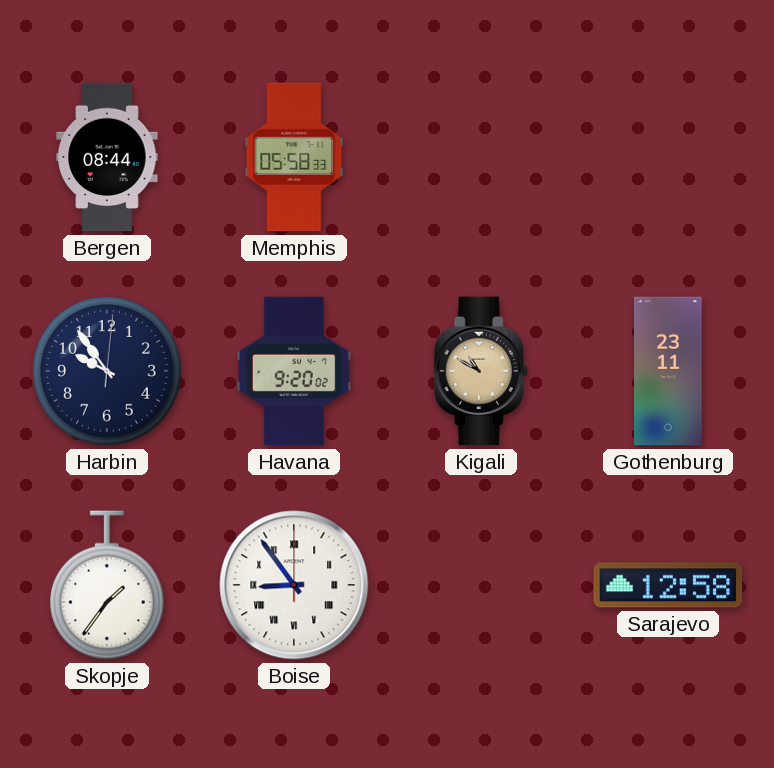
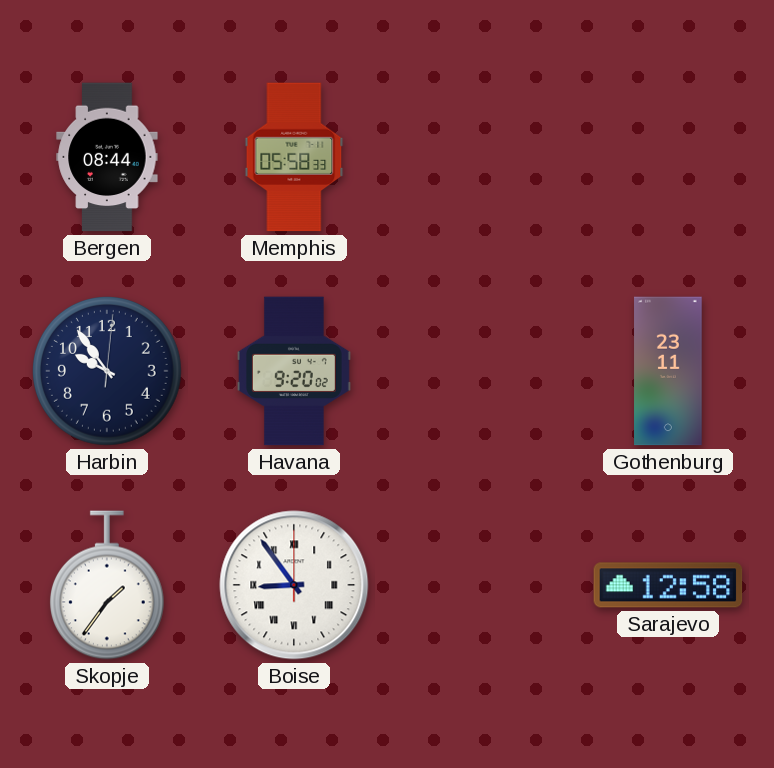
Kigali: 10:50 -> none (481, 371)
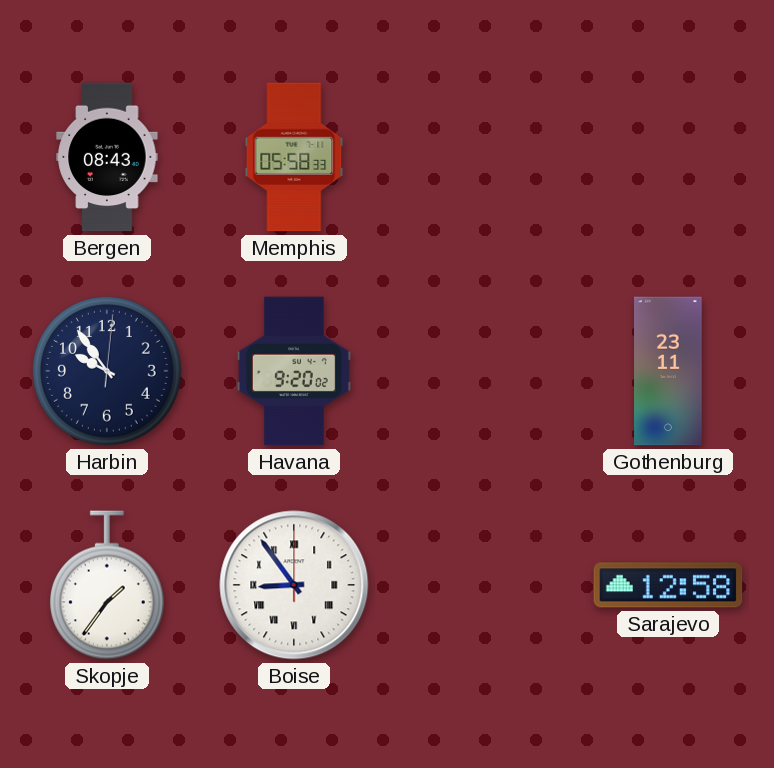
Bergen: 08:44 -> 08:43 (107, 157)
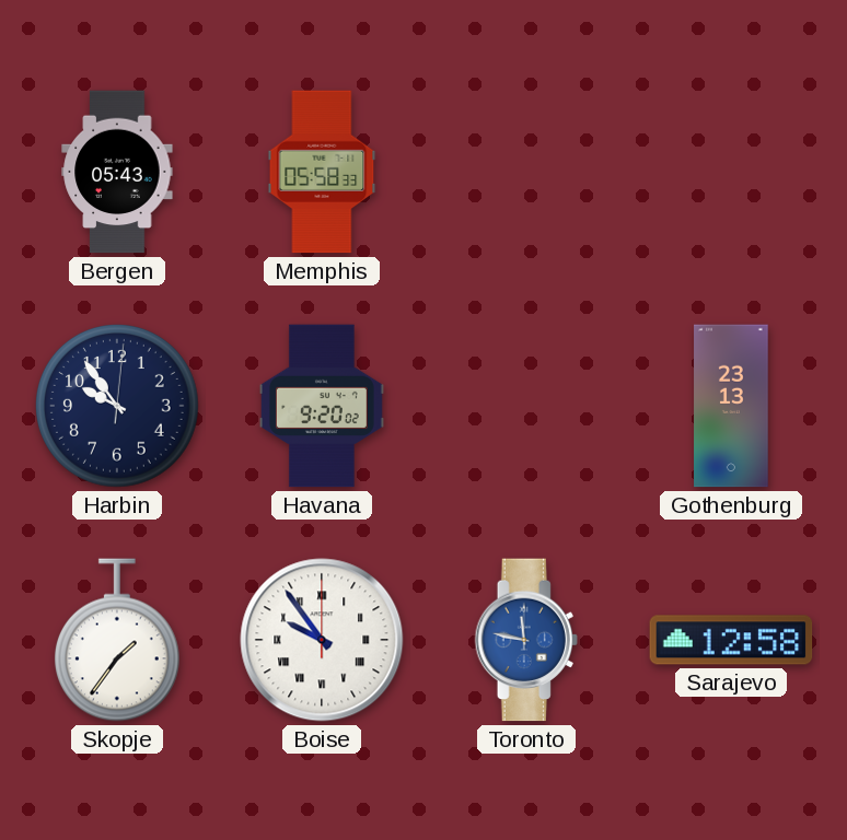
Bergen: 08:43 -> 05:43 (117, 172)
Gothenburg: 23:11 -> 23:13 (731, 406)
Boise: 8:54 -> 9:54 (322, 640)
Toronto: none -> 11:47 (526, 640)
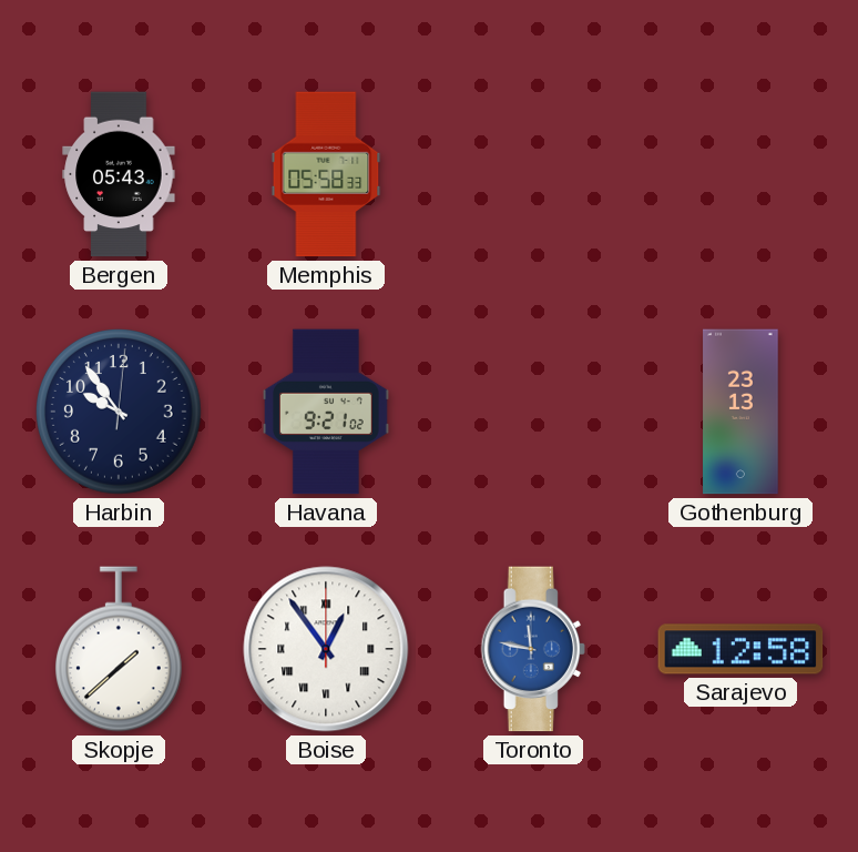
Havana: 9:20 -> 9:21 (326, 412)
Skopje: 1:36 -> 1:38 (119, 649)
Boise: 9:54 -> 12:54 (326, 649)
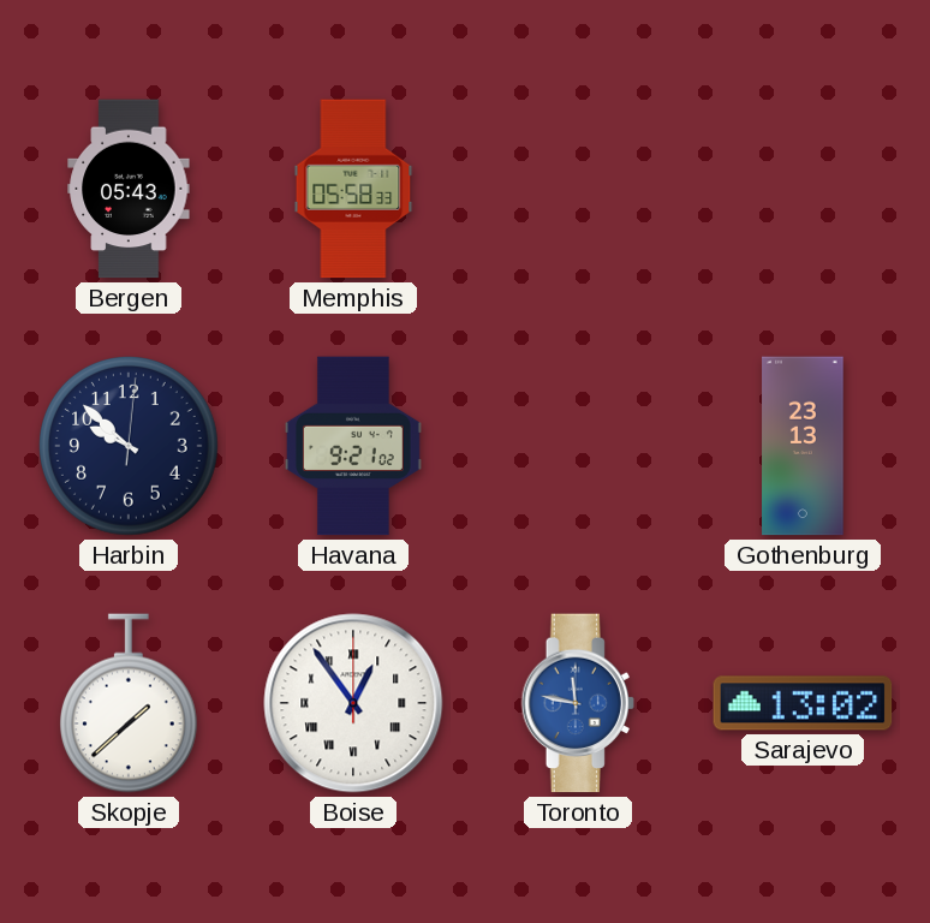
Harbin: 9:54 -> 9:52 (130, 447)
Sarajevo: 12:58 -> 13:02 (803, 703)
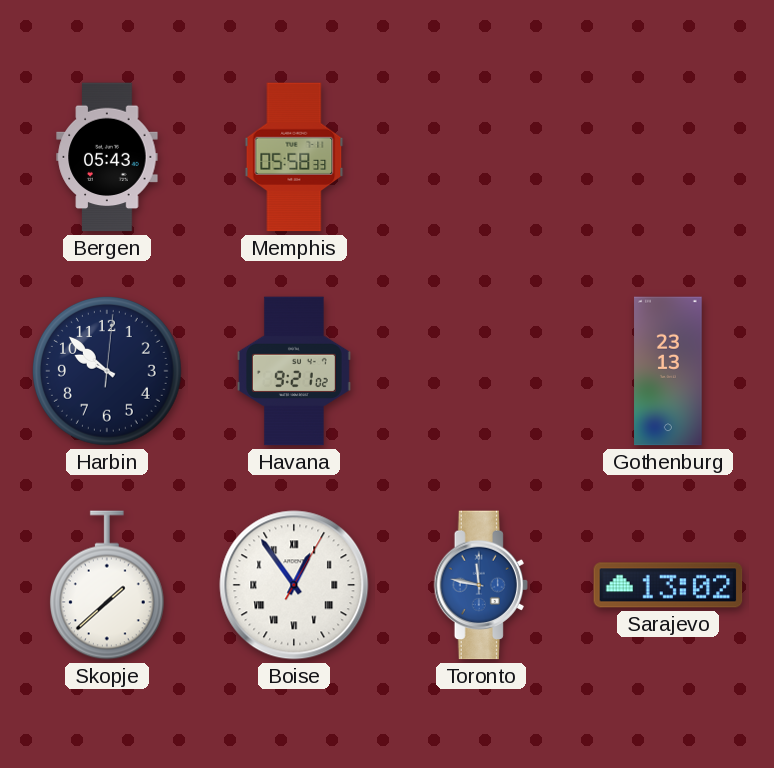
Boise: 12:54:00 -> 12:54:05 (294, 585)
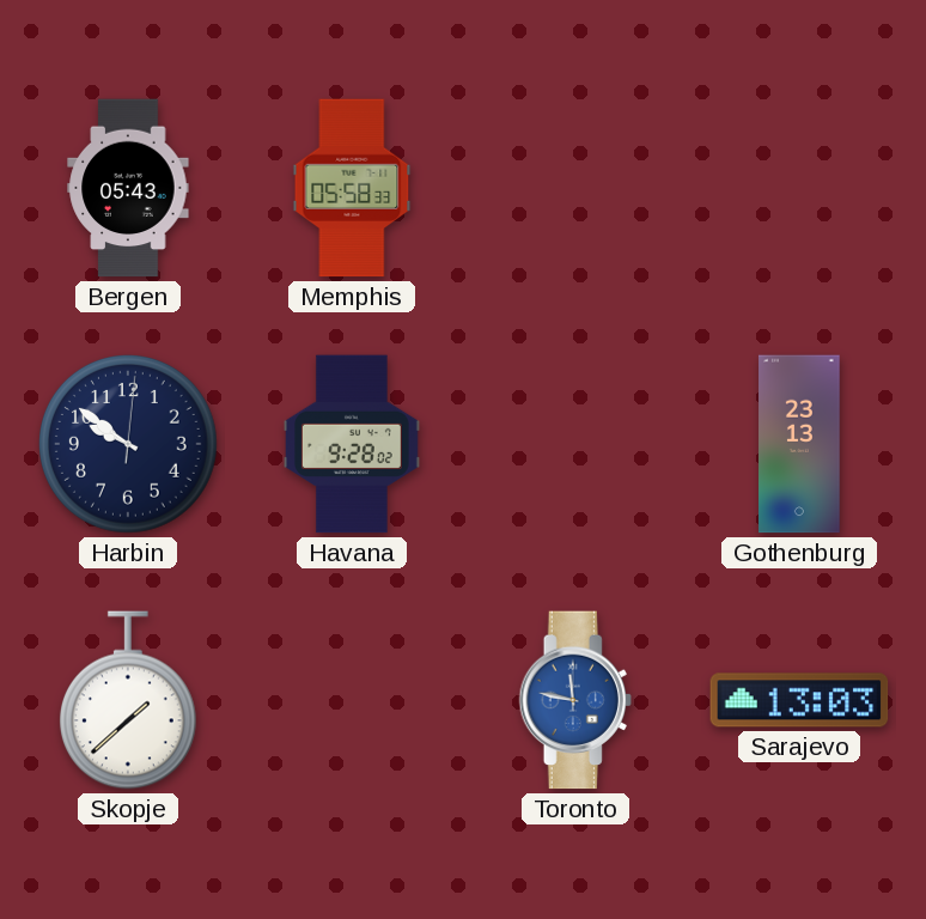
Harbin: 9:52 -> 9:51 (129, 445)
Havana: 9:21 -> 9:28 (352, 444)
Boise: 12:54 -> none (294, 585)
Sarajevo: 13:02 -> 13:03 (799, 700)
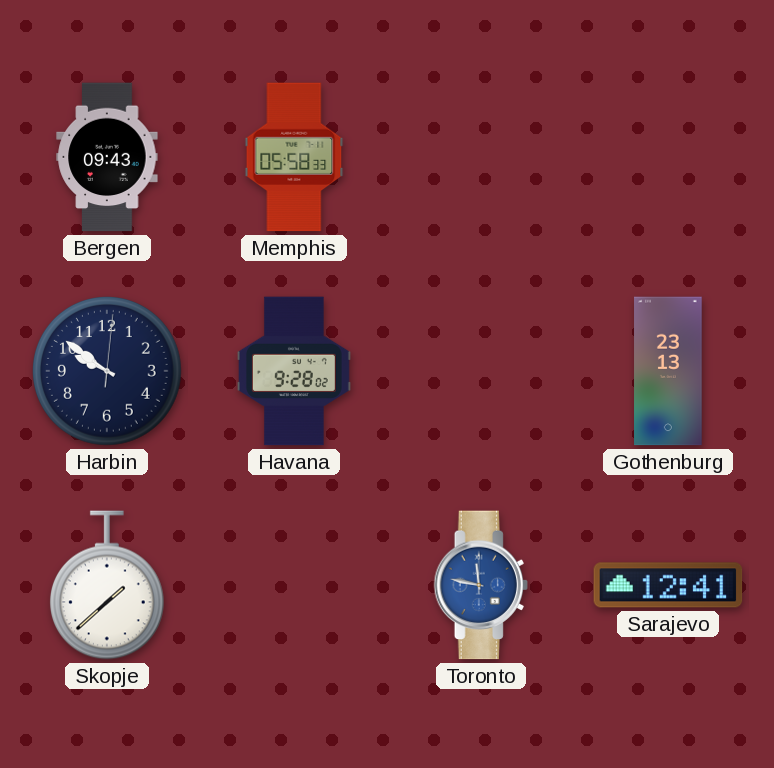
Bergen: 05:43 -> 09:43 (107, 157)
Sarajevo: 13:03 -> 12:41 (668, 585)
